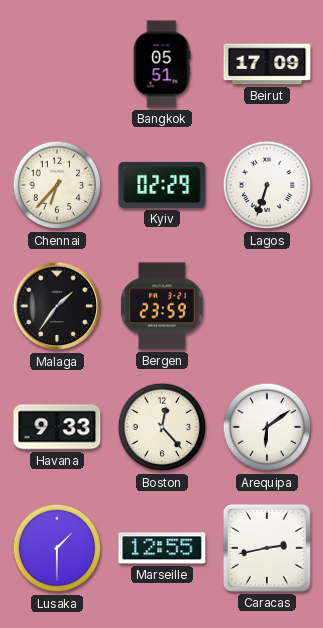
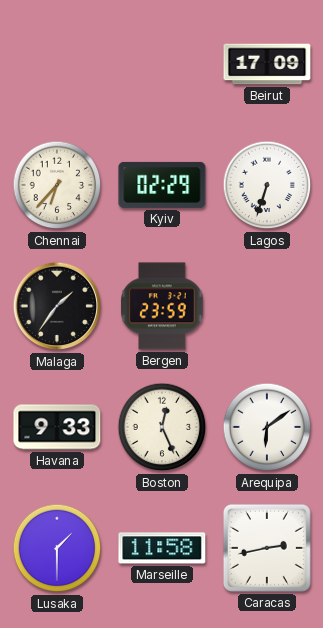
Bangkok: 05:51 -> none (162, 64)
Boston: 12:23 -> 12:26 (162, 427)
Marseille: 12:55 -> 11:58 (162, 548)
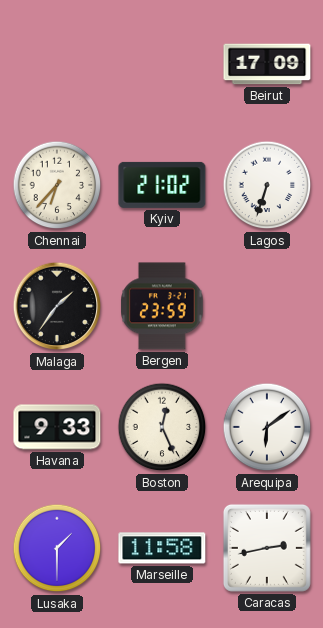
Kyiv: 02:29 -> 21:02 (162, 185)
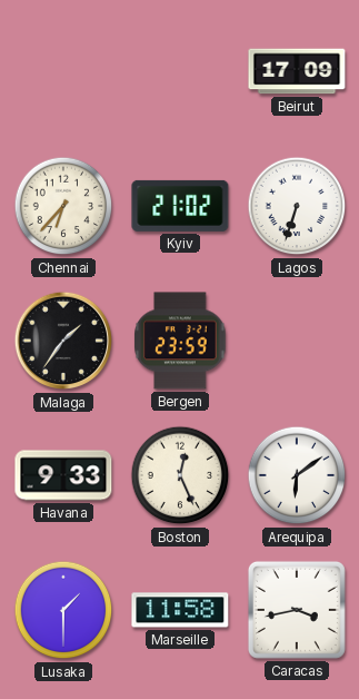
Caracas: 2:43 -> 3:43 (297, 610)
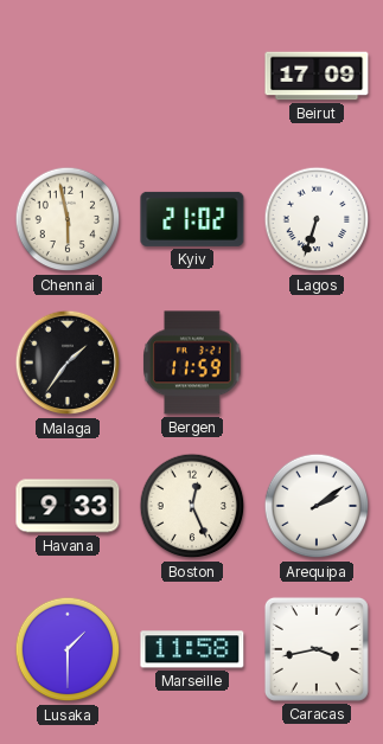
Chennai: 6:37 -> 5:58 (68, 219)
Bergen: 23:59 -> 11:59 (192, 363)
Arequipa: 6:09 -> 2:09 (317, 506)
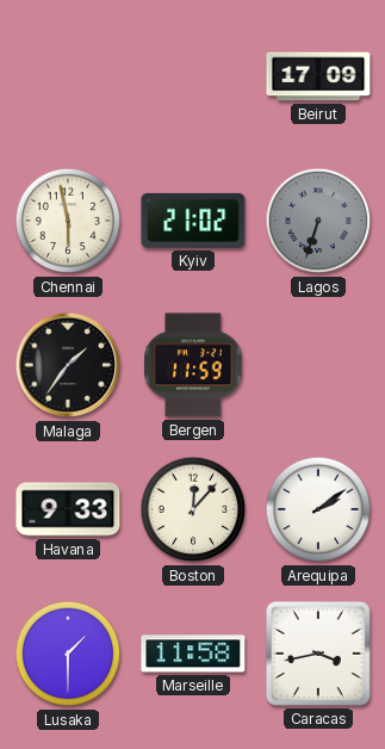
Lagos dial: white -> grey (318, 221)
Boston: 12:26 -> 12:07 (193, 509)
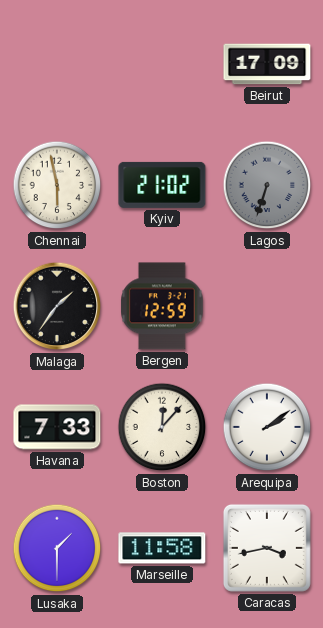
Bergen: 11:59 -> 12:59 (162, 306)
Havana: 9:33 -> 7:33 (57, 427)
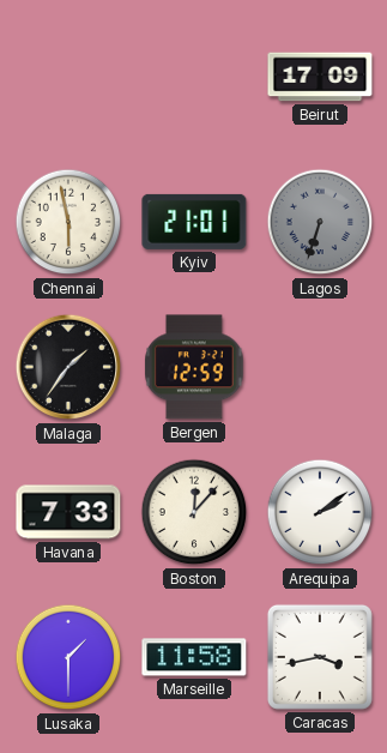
Kyiv: 21:02 -> 21:01 (194, 222)
